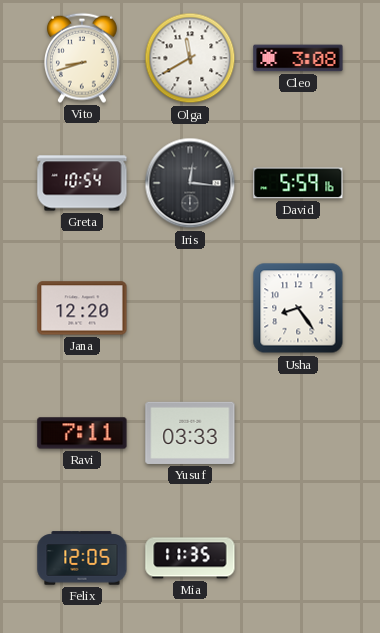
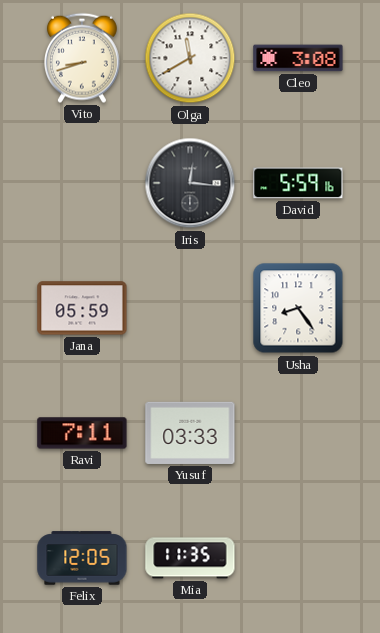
Greta: 10:54 -> none (82, 183)
Jana: 12:20 -> 05:59 (82, 308)
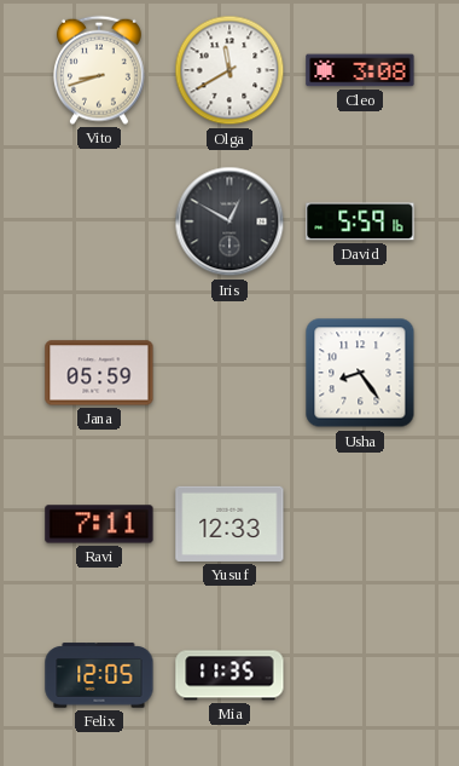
Iris: 12:16 -> 12:50 (230, 221)
Yusuf: 03:33 -> 12:33 (230, 524)
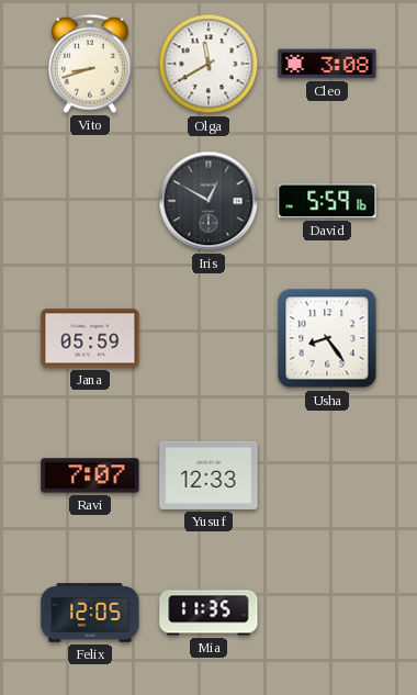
Ravi: 7:11 -> 7:07 (90, 475)
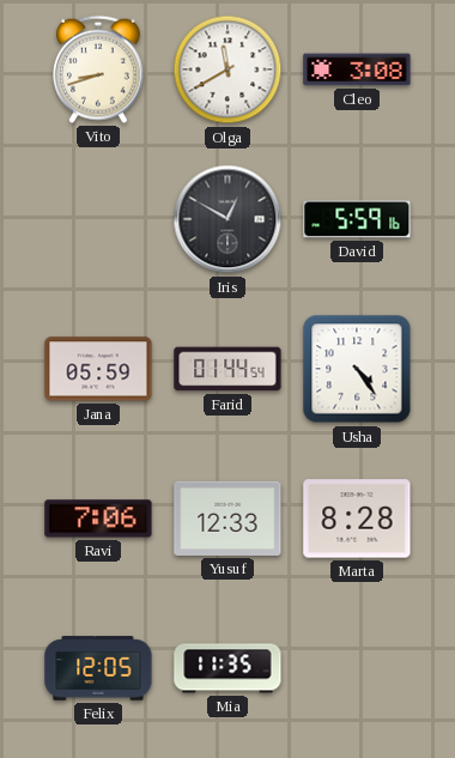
Farid: none -> 01:44 (227, 369)
Usha: 8:24 -> 4:24 (357, 369)
Ravi: 7:07 -> 7:06 (98, 519)
Marta: none -> 8:28 (357, 519)
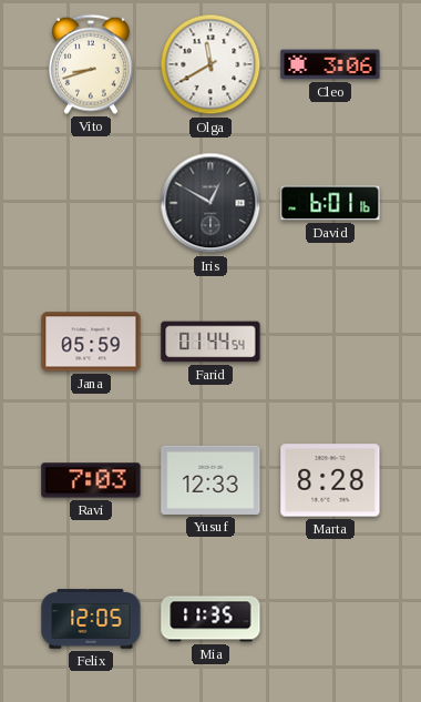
Cleo: 3:08 -> 3:06 (330, 64)
David: 5:59 -> 6:01 (330, 203)
Usha: 4:24 -> none (357, 369)
Ravi: 7:06 -> 7:03 (91, 480)
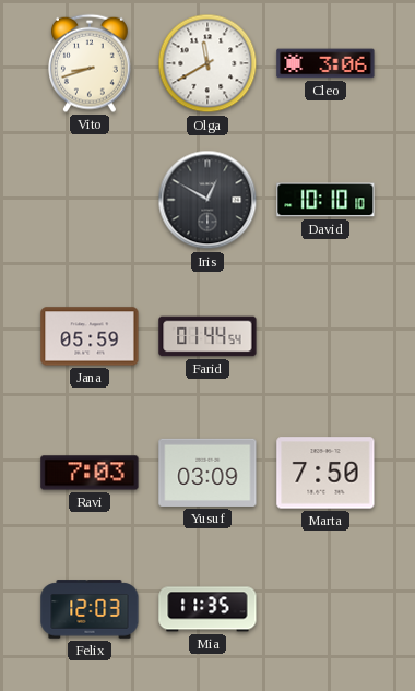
David: 6:01 -> 10:10 (325, 200)
Yusuf: 12:33 -> 03:09 (207, 473)
Marta: 8:28 -> 7:50 (325, 473)
Felix: 12:05 -> 12:03 (90, 609)
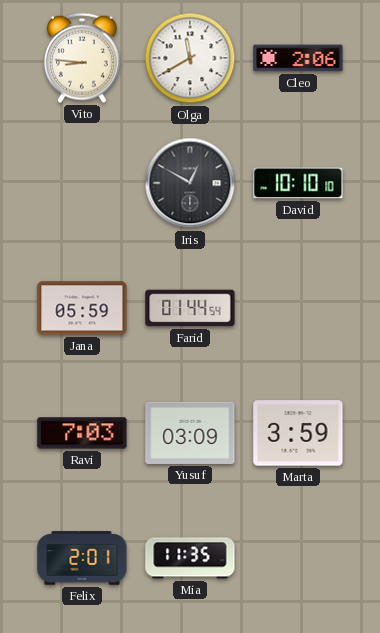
Vito: 8:42 -> 8:46 (82, 58)
Cleo: 3:06 -> 2:06 (298, 58)
Marta: 7:50 -> 3:59 (298, 433)
Felix: 12:03 -> 2:01 (82, 558)
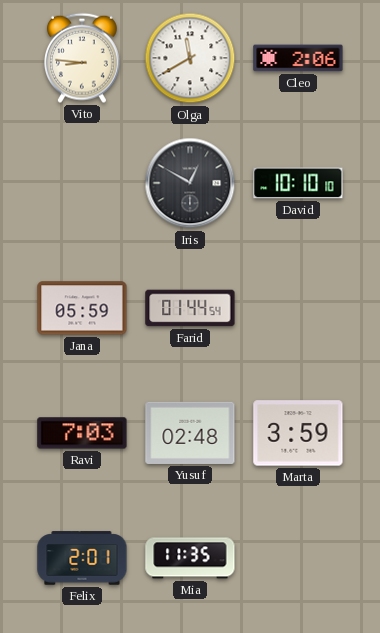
Yusuf: 03:09 -> 02:48 (190, 433)
